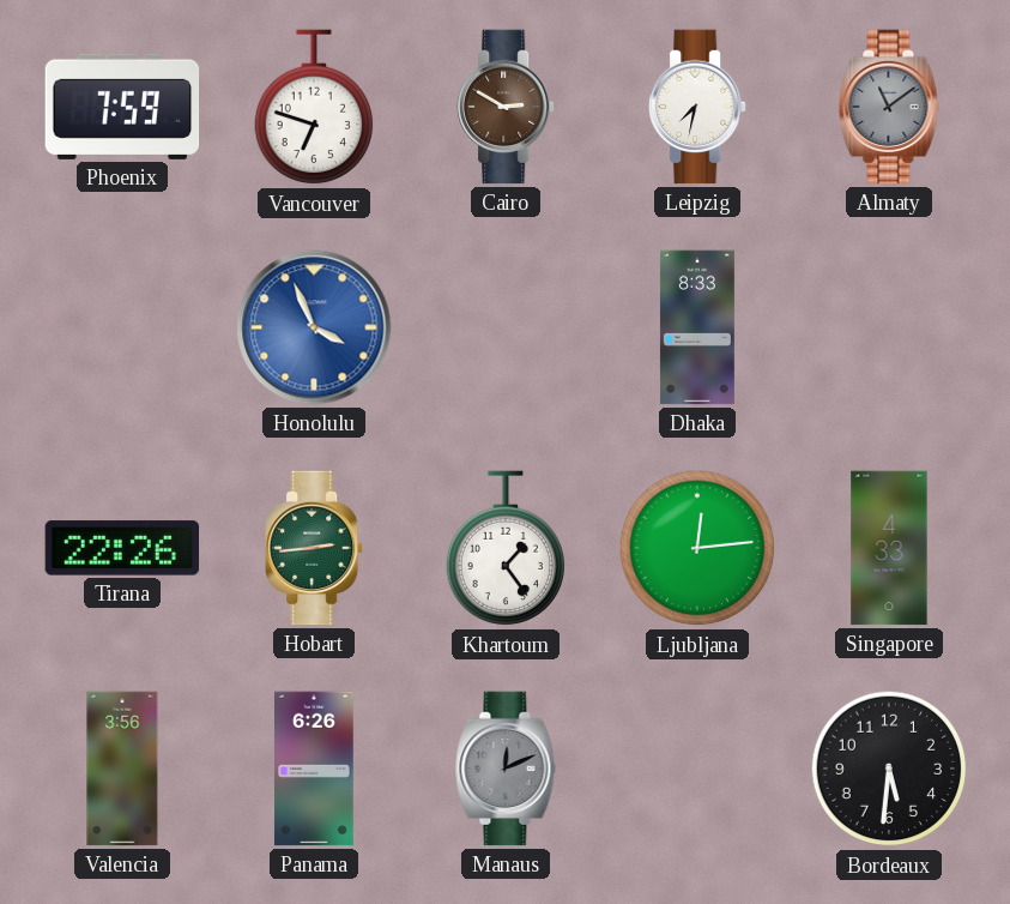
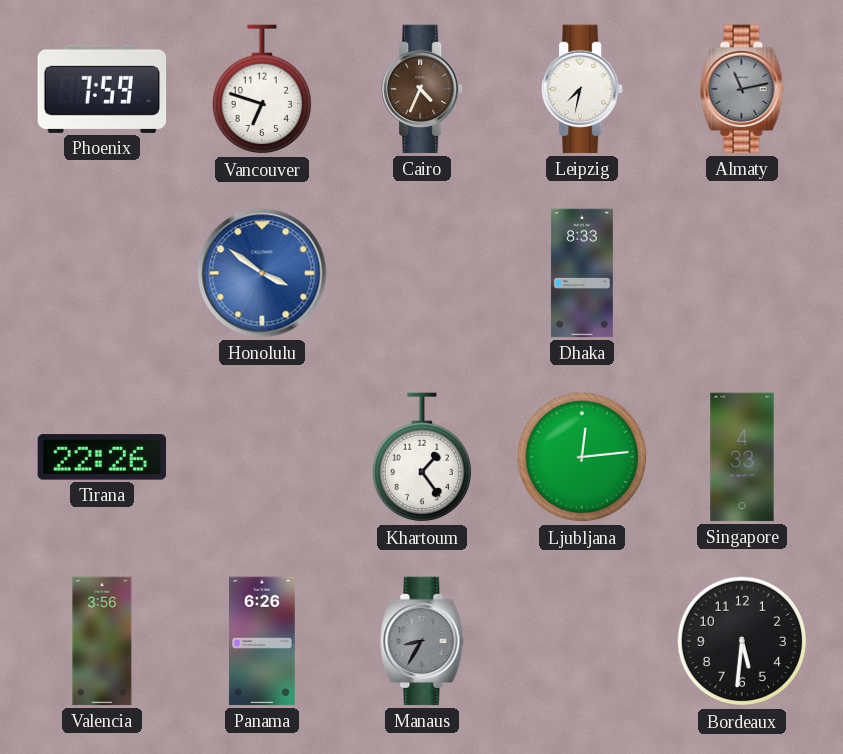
Cairo: 2:50 -> 4:34 (423, 89)
Almaty: 11:09 -> 11:13 (742, 89)
Honolulu: 3:56 -> 3:51 (262, 273)
Hobart: 2:44 -> none (315, 548)
Manaus: 12:11 -> 8:35 (422, 641)
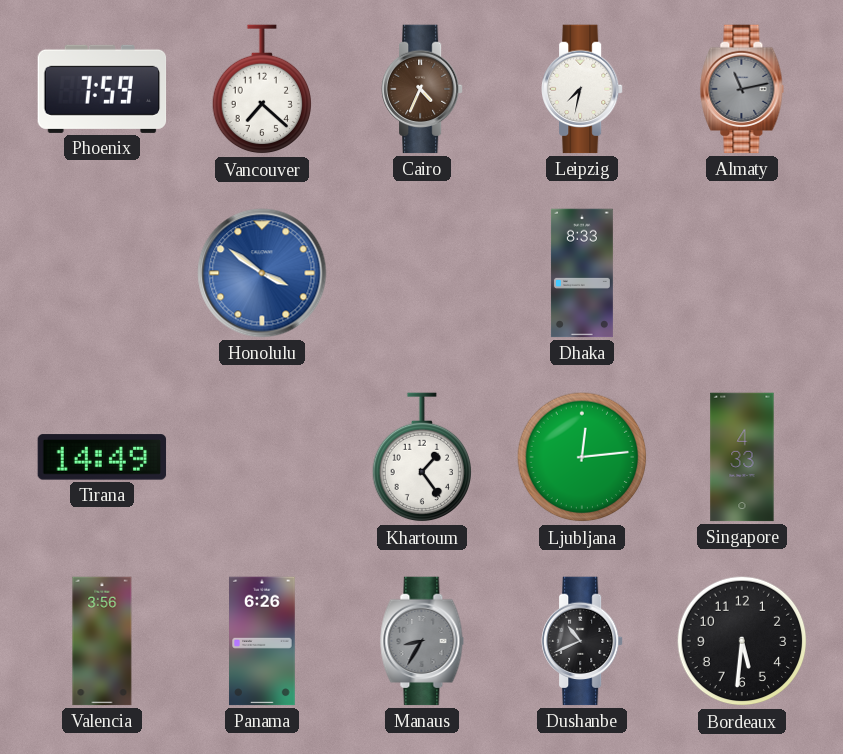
Vancouver: 6:48 -> 7:22 (261, 90)
Tirana: 22:26 -> 14:49 (102, 457)
Dushanbe: none -> 10:41 (583, 641)
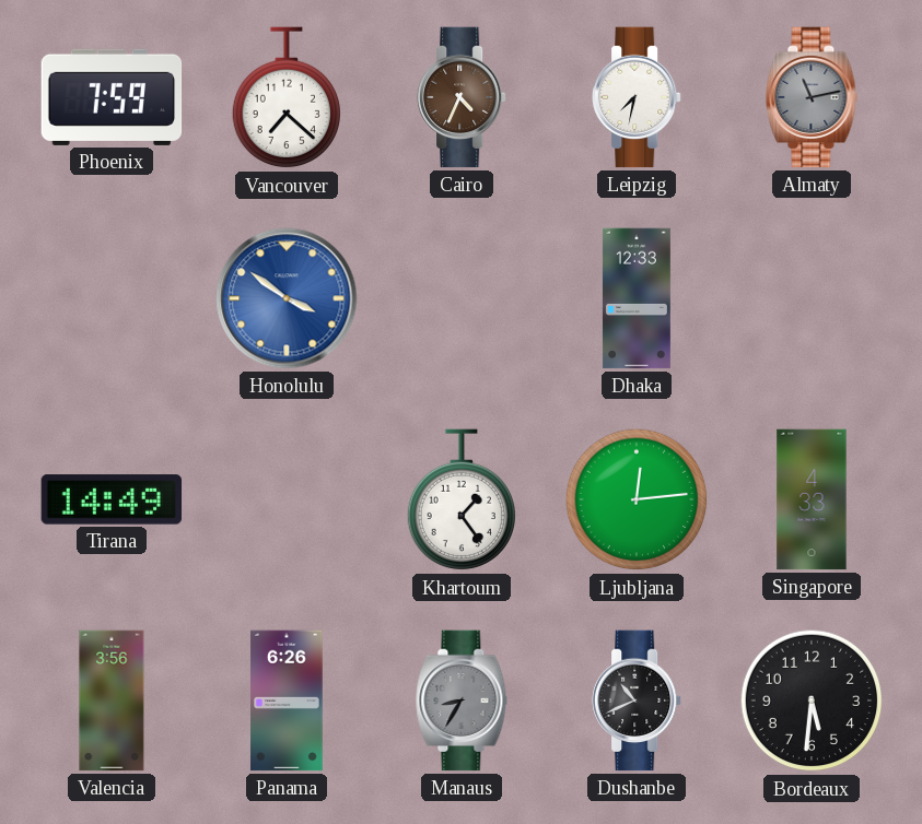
Dhaka: 8:33 -> 12:33 (637, 298)
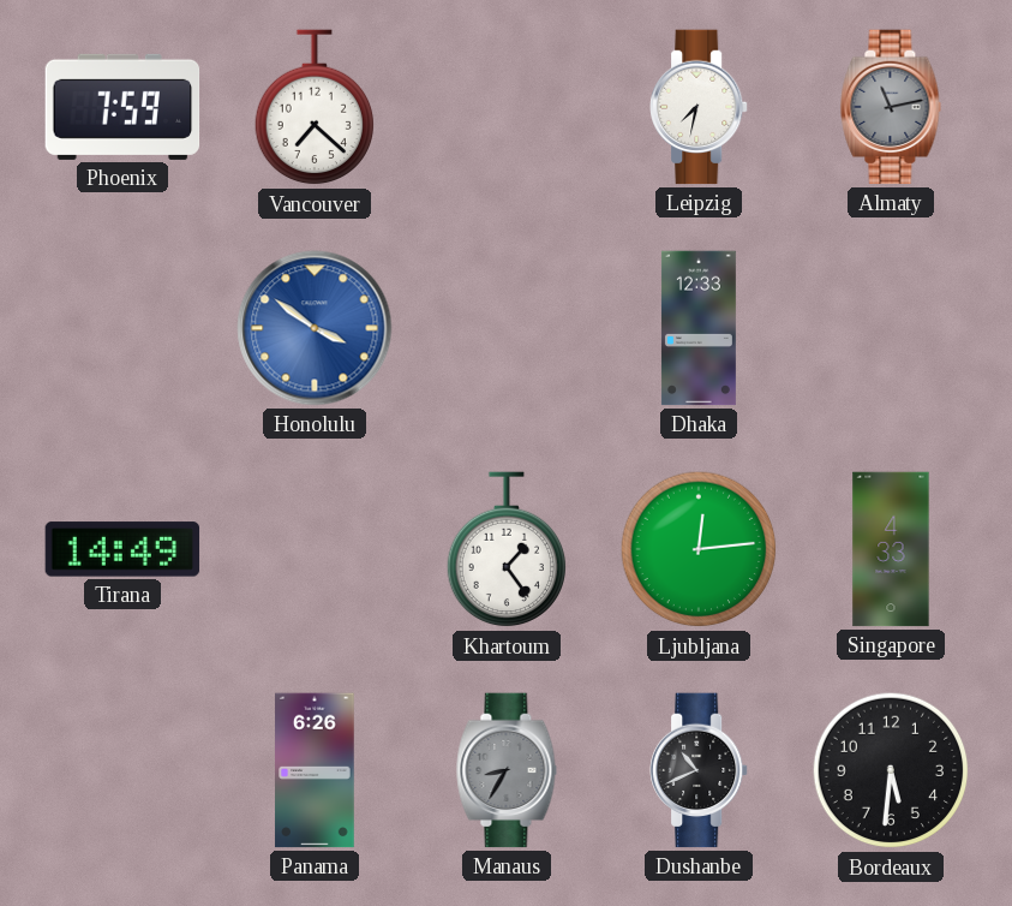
Cairo: 4:34 -> none (463, 97)
Valencia: 3:56 -> none (112, 701)
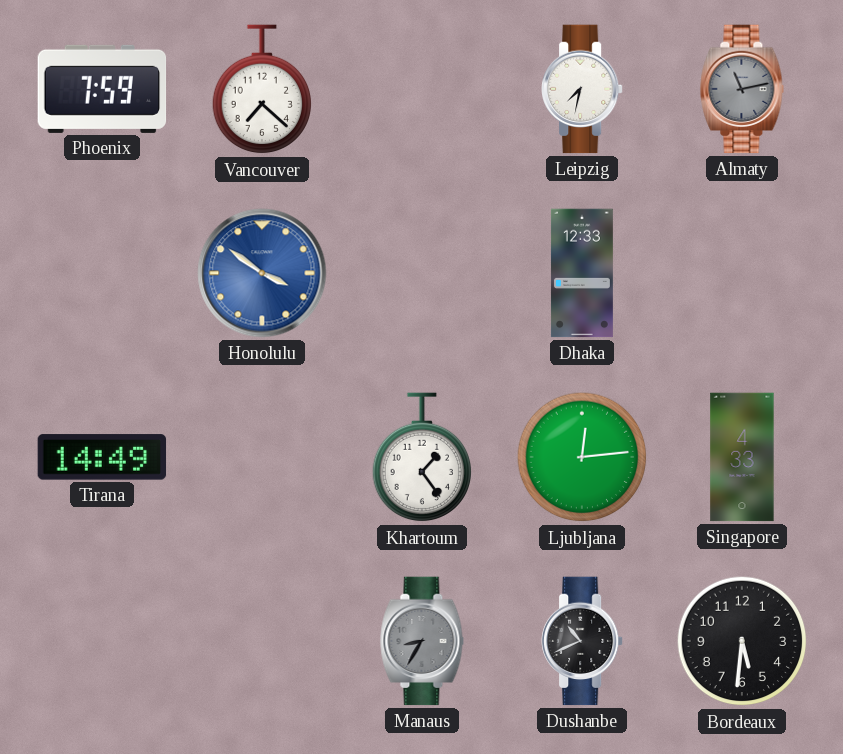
Panama: 6:26 -> none (315, 770)
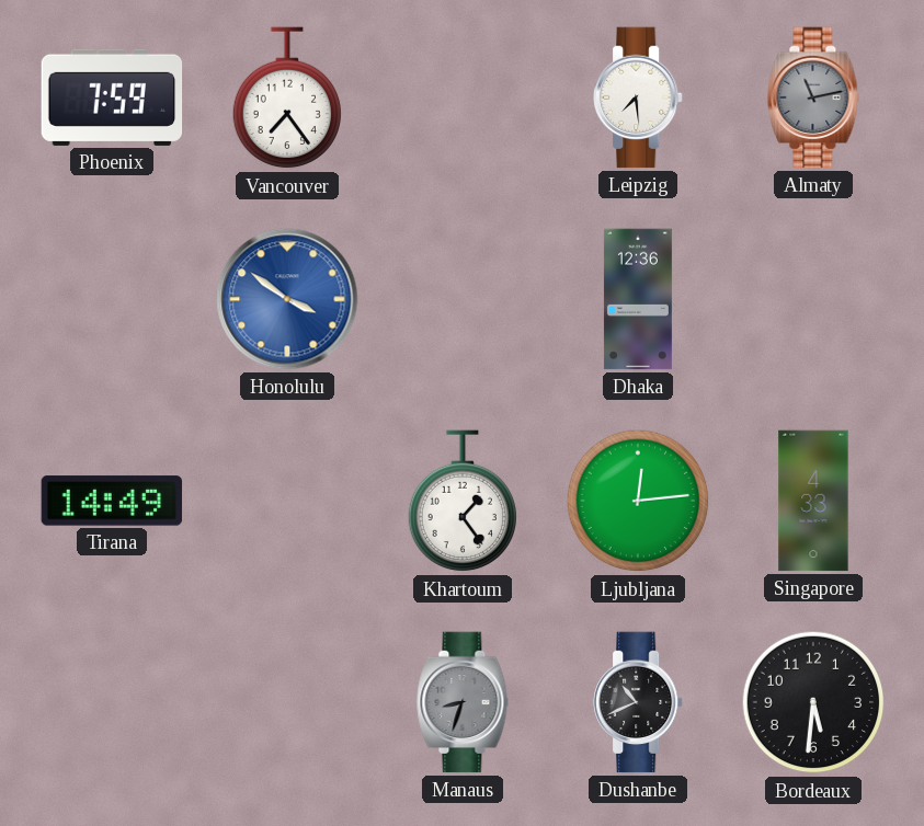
Vancouver: 7:22 -> 7:24 (286, 99)
Leipzig: 7:32 -> 7:29 (639, 97)
Dhaka: 12:33 -> 12:36 (638, 299)
Manaus: 8:35 -> 8:33 (463, 702)
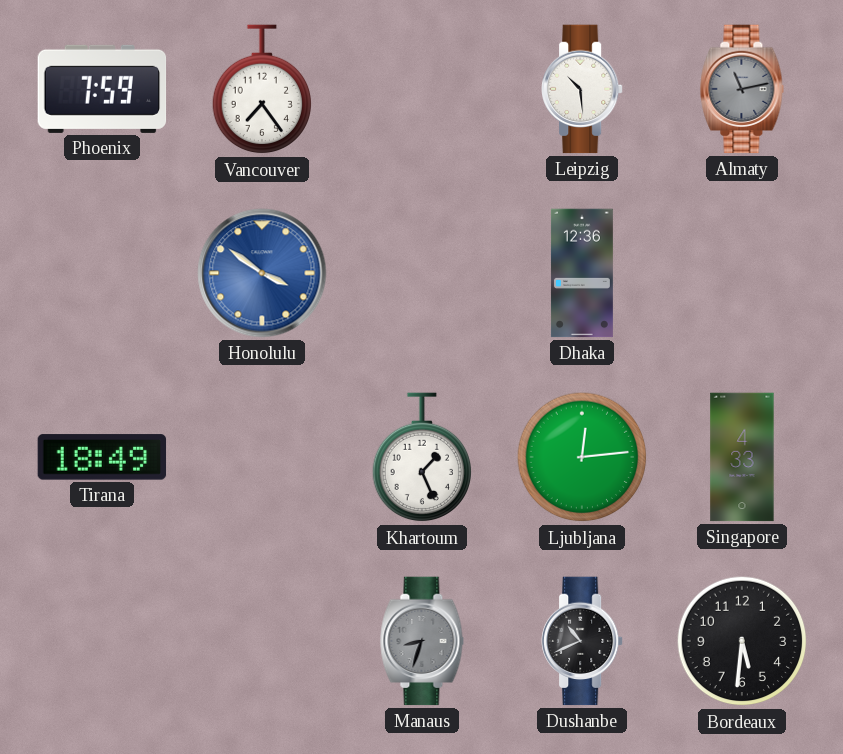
Leipzig: 7:29 -> 10:29 (583, 89)
Tirana: 14:49 -> 18:49 (102, 457)
Khartoum: 1:24 -> 1:26 (421, 458)
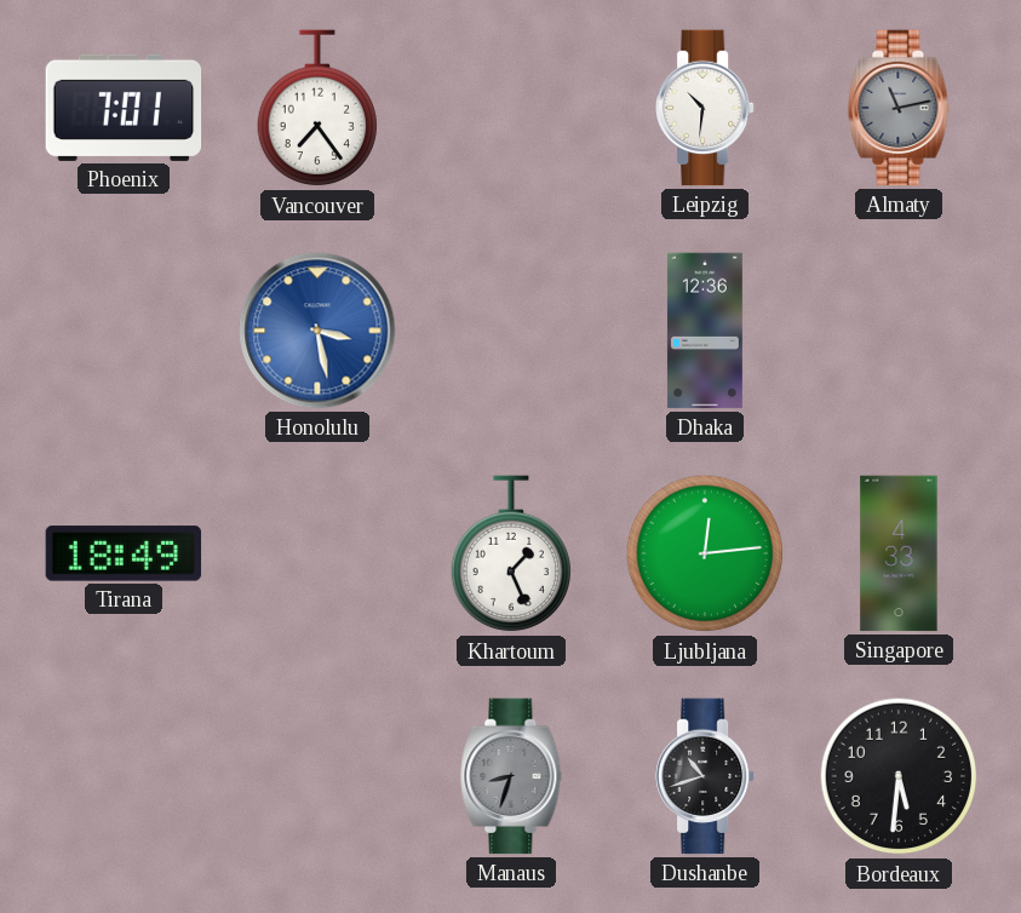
Phoenix: 7:59 -> 7:01 (124, 108)
Leipzig: 10:29 -> 10:31 (706, 108)
Honolulu: 3:51 -> 3:28 (317, 331)
Dushanbe: 10:41 -> 10:42 (706, 776)
